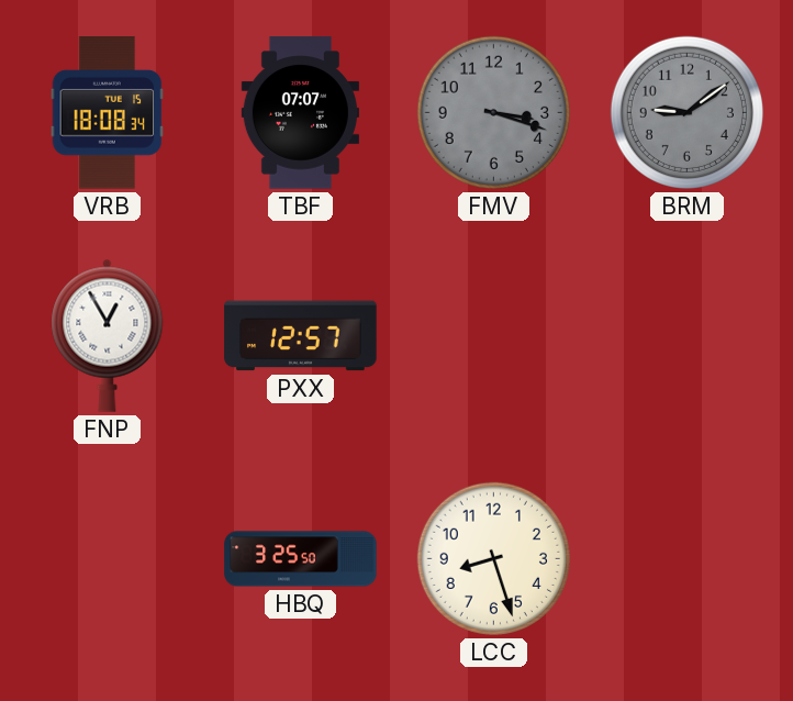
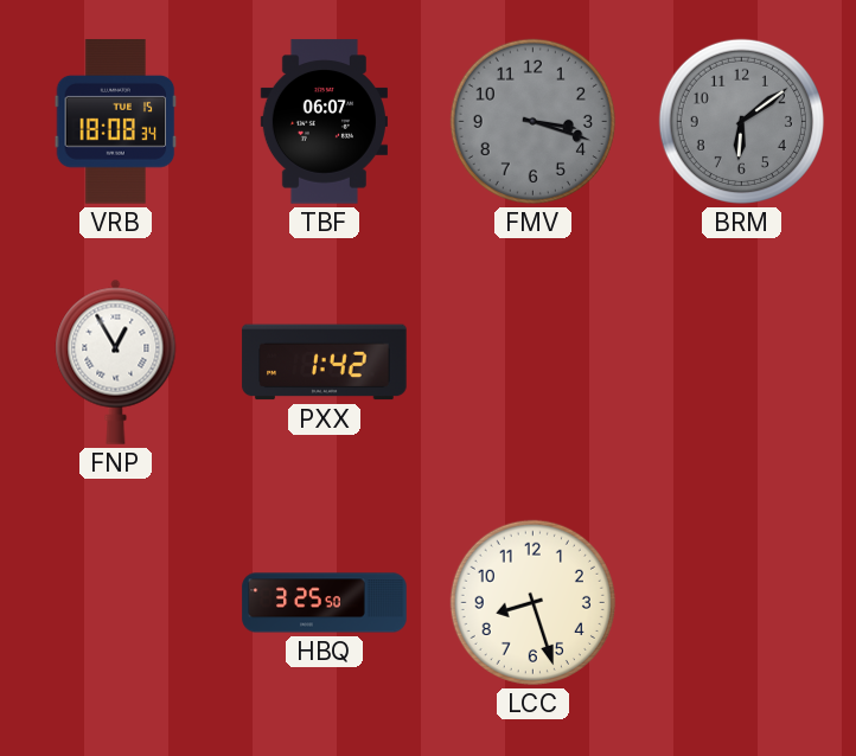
TBF: 07:07 -> 06:07 (324, 122)
BRM: 9:09 -> 6:09 (741, 121)
PXX: 12:57 -> 1:42 (325, 363)
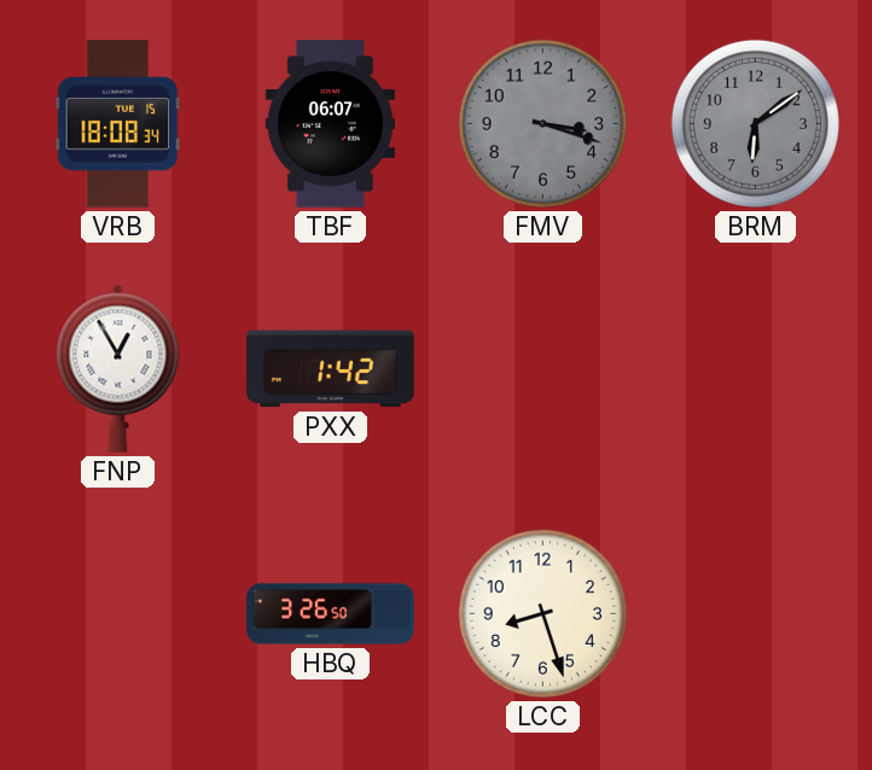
HBQ: 3:25 -> 3:26 (331, 614)
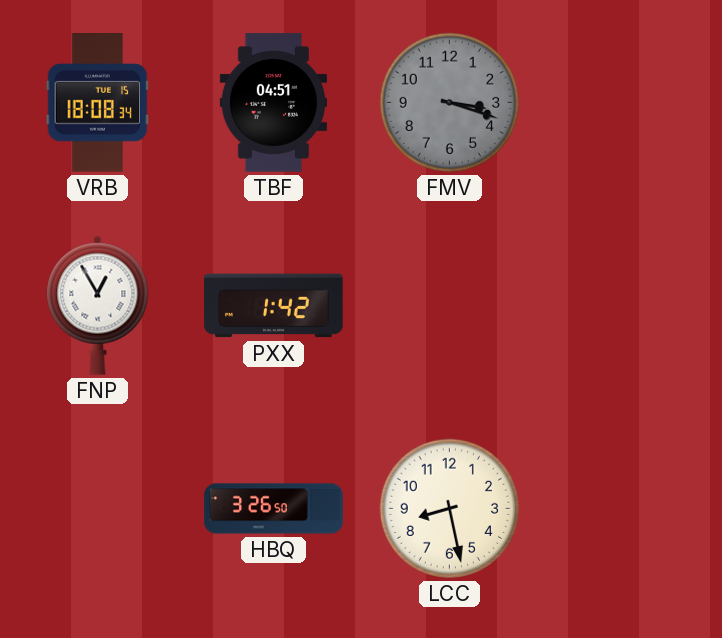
TBF: 06:07 -> 04:51 (273, 103)
BRM: 6:09 -> none (755, 123)
LCC: 8:27 -> 8:28 (449, 508)
